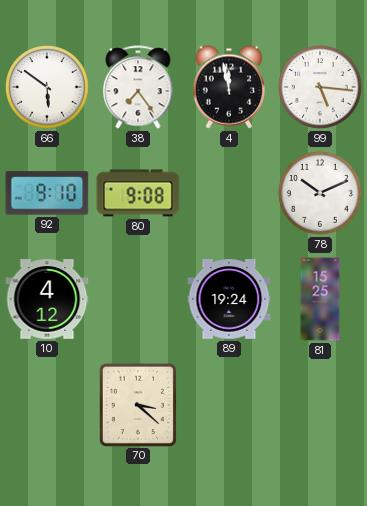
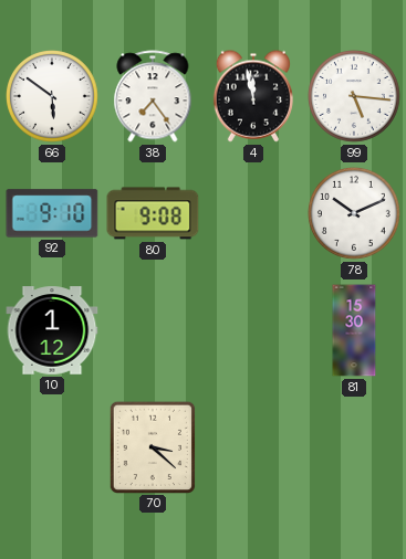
10: 4:12 -> 1:12 (52, 330)
89: 19:24 -> none (229, 299)
81: 15:25 -> 15:30 (354, 330)
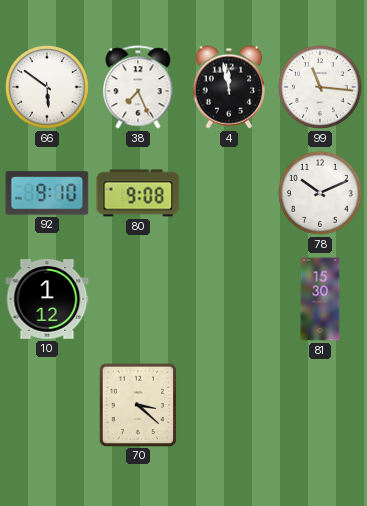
38: 7:24 -> 7:26 (138, 87)
99: 5:16 -> 11:16 (321, 88)
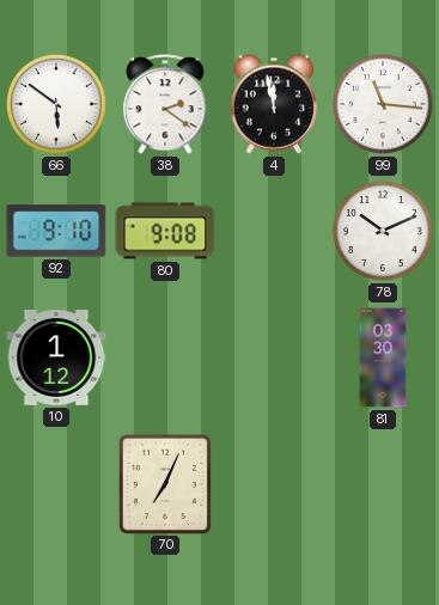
38: 7:26 -> 2:21 (165, 104)
81: 15:30 -> 03:30 (383, 357)
70: 3:22 -> 7:04 (164, 483)
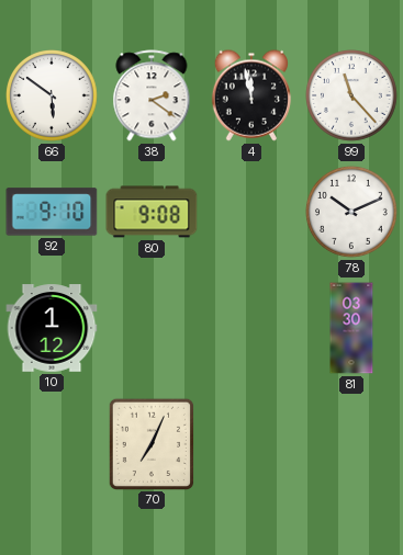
99: 11:16 -> 11:23 (352, 97)
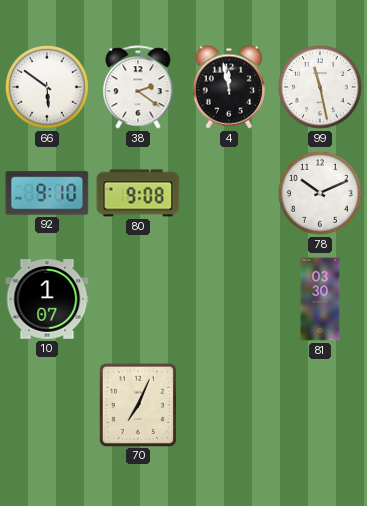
99: 11:23 -> 11:28 (321, 88)
10: 1:12 -> 1:07 (47, 299)
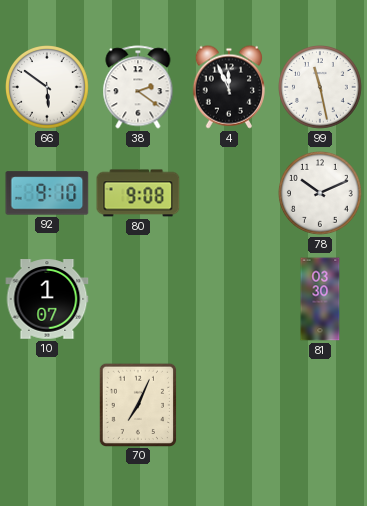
4: 11:58 -> 11:56 (228, 87)
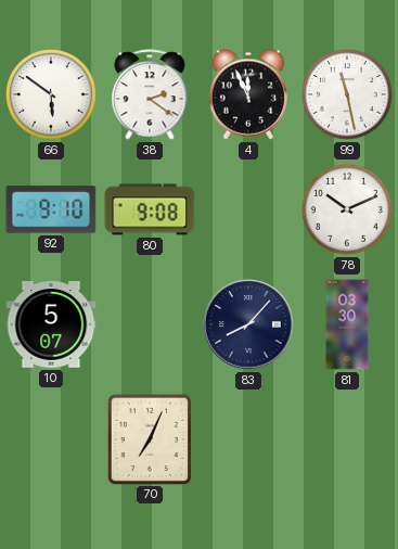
10: 1:07 -> 5:07 (51, 324)
83: none -> 8:07 (248, 324)
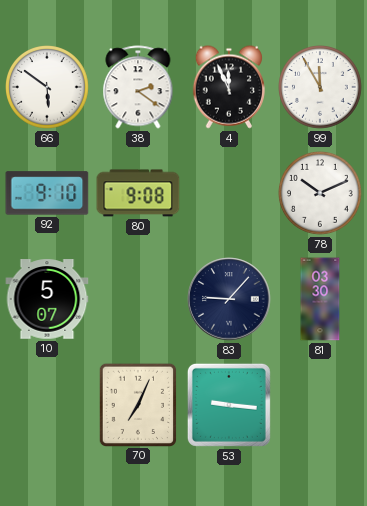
99: 11:28 -> 11:55 (321, 88)
83: 8:07 -> 9:07 (229, 299)
53: none -> 9:16 (229, 405)
